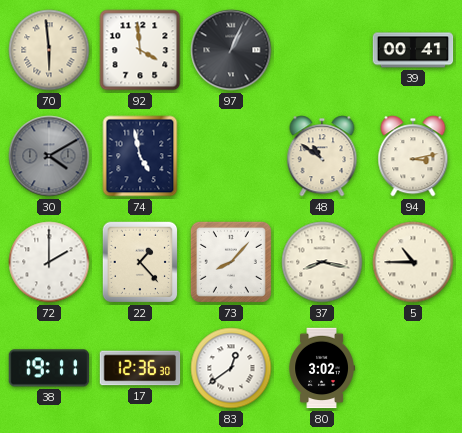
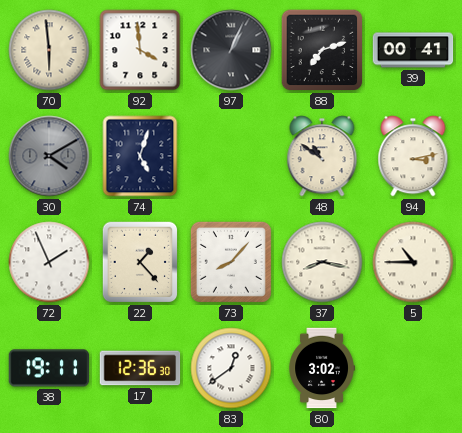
88: none -> 7:12 (322, 50)
74: 4:58 -> 5:03 (140, 156)
72: 2:00 -> 1:56 (49, 262)
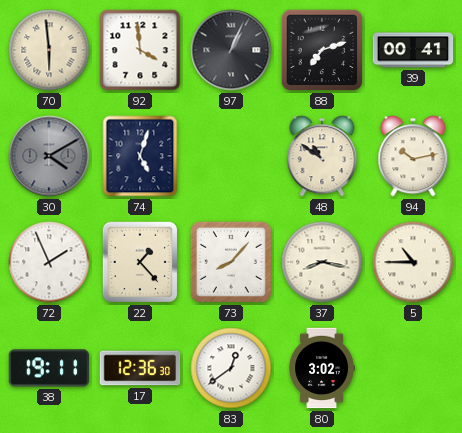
94: 3:13 -> 10:13 (413, 156)
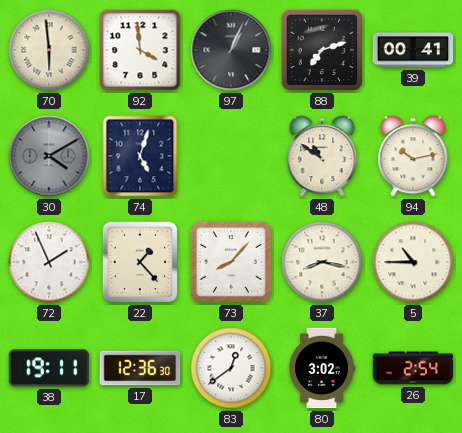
26: none -> 2:54 (413, 368)
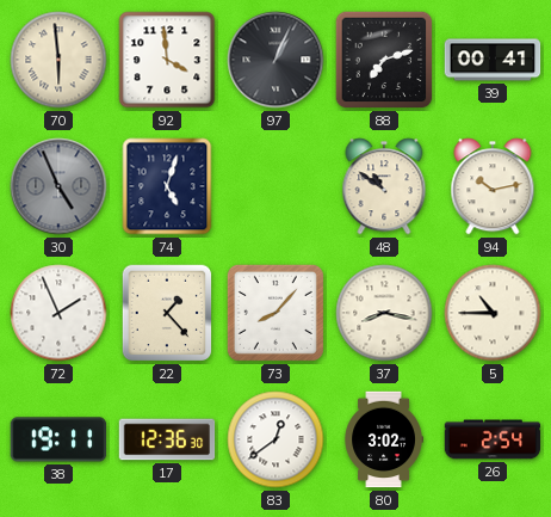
30: 4:10 -> 4:56 (58, 186)
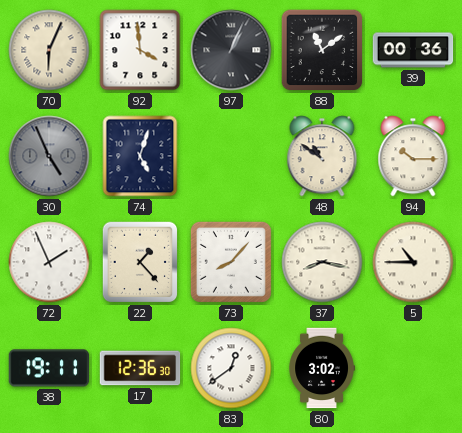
70: 5:59 -> 6:04 (49, 50)
88: 7:12 -> 11:09 (322, 50)
39: 00:41 -> 00:36 (413, 50)
94: 10:13 -> 10:15 (413, 156)
26: 2:54 -> none (493, 439)
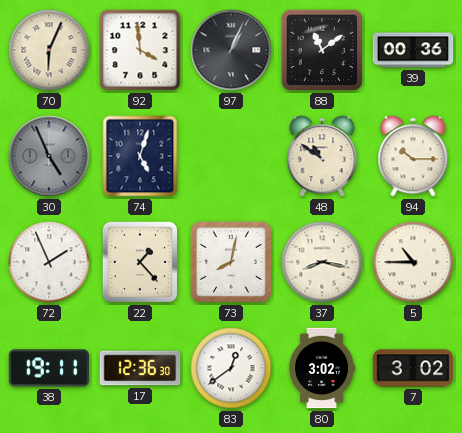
73: 8:07 -> 8:02 (231, 262)
7: none -> 3:02 (413, 368)
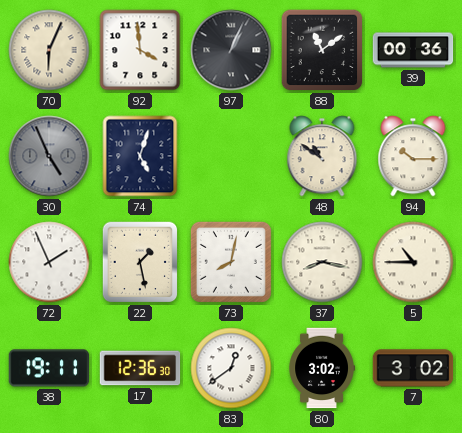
22: 1:23 -> 1:28 (140, 262)
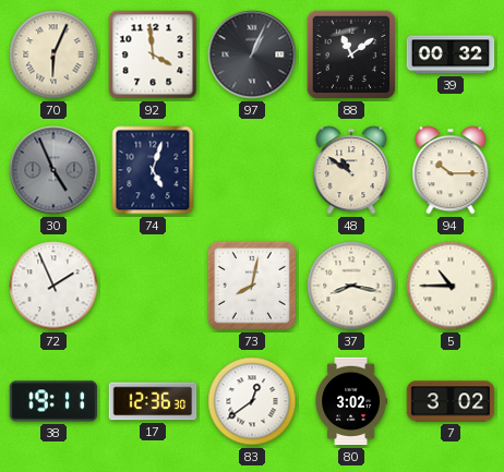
39: 00:36 -> 00:32 (451, 55)
22: 1:28 -> none (140, 262)
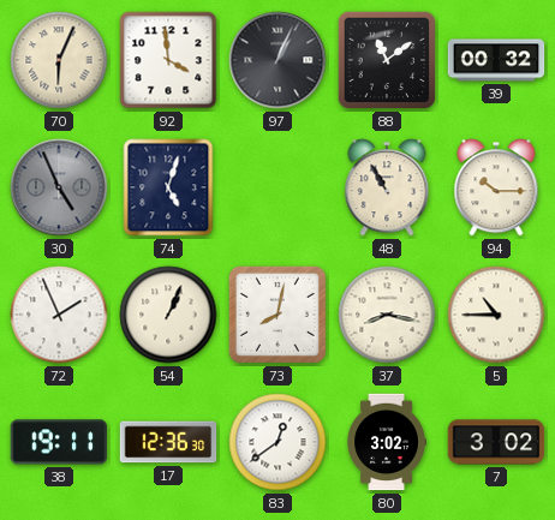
48: 10:51 -> 10:55 (387, 187)
54: none -> 1:04 (168, 315)
